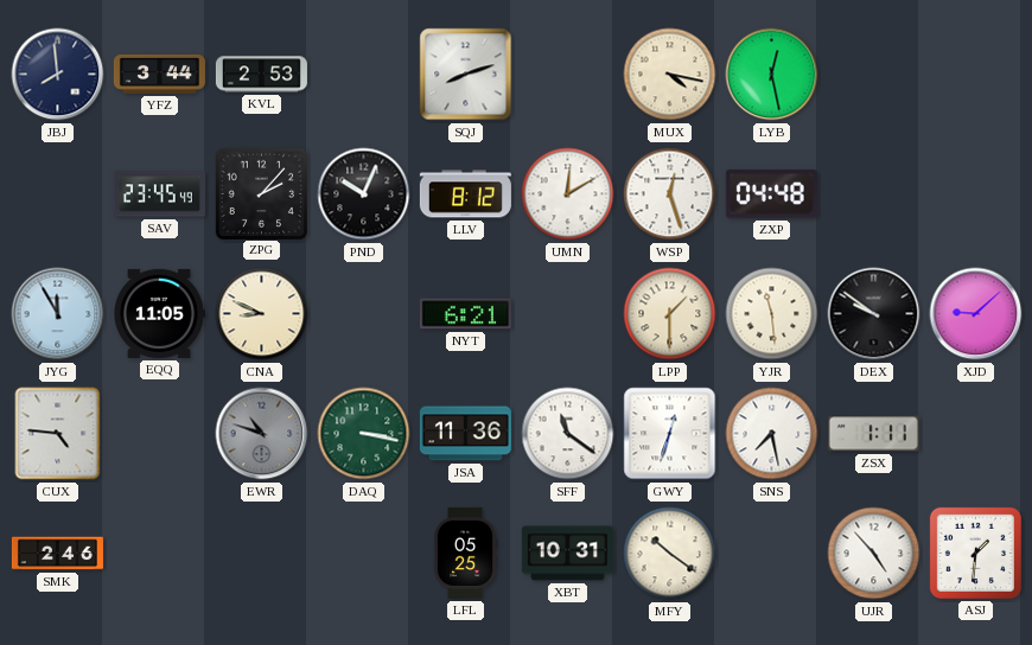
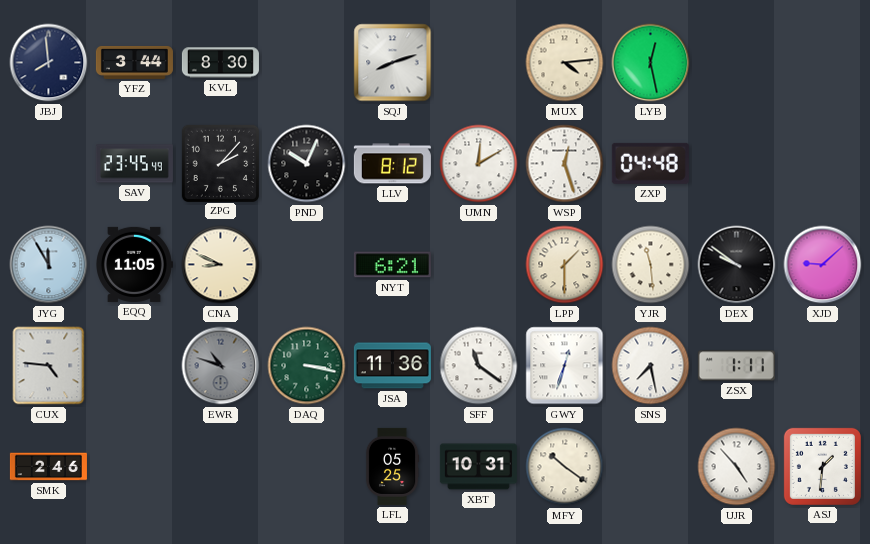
KVL: 2:53 -> 8:30 (220, 63)
MUX: 4:17 -> 4:14 (565, 63)
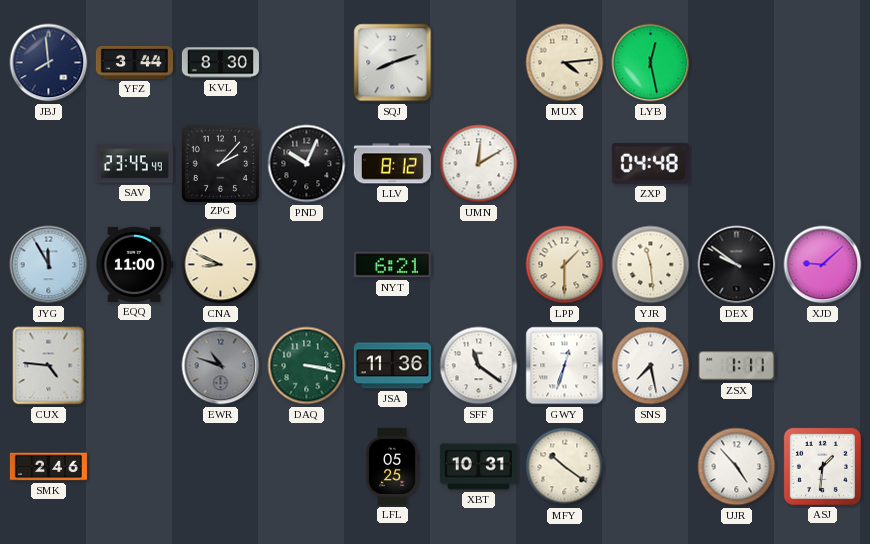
WSP: 12:27 -> none (565, 164)
EQQ: 11:05 -> 11:00 (135, 264)
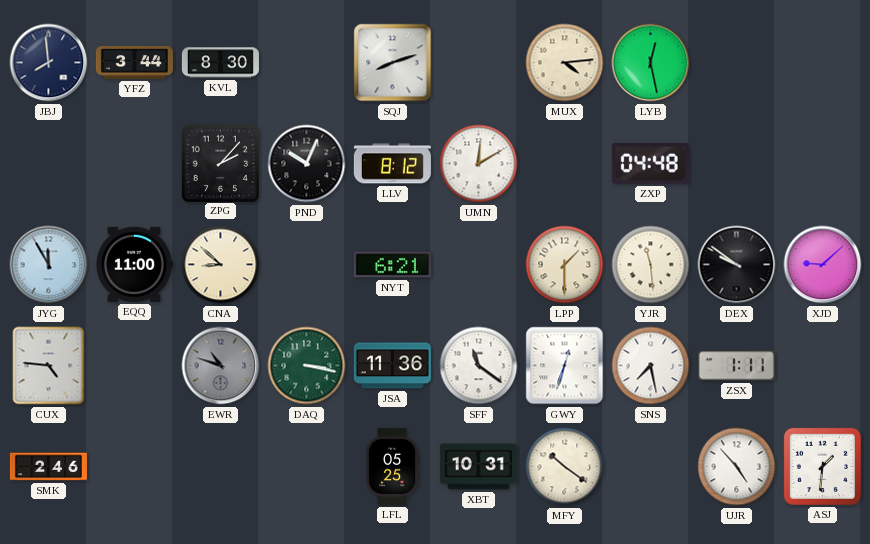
SAV: 23:45 -> none (134, 164)
CNA: 8:49 -> 8:52 (221, 265)
